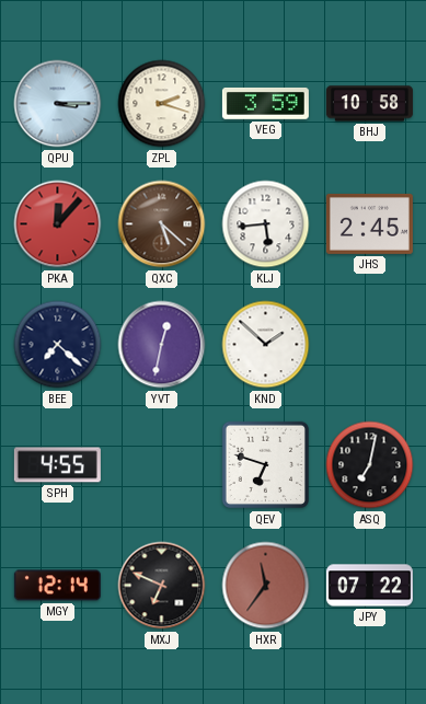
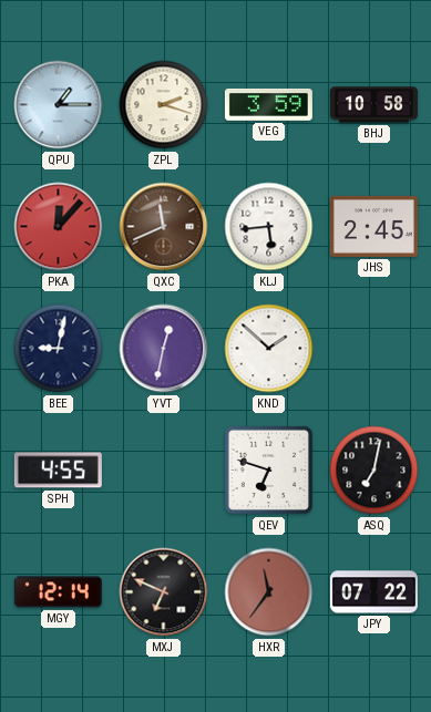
QPU: 3:15 -> 1:15 (59, 105)
QXC: 5:22 -> 11:41 (164, 227)
BEE: 7:22 -> 9:02 (59, 349)
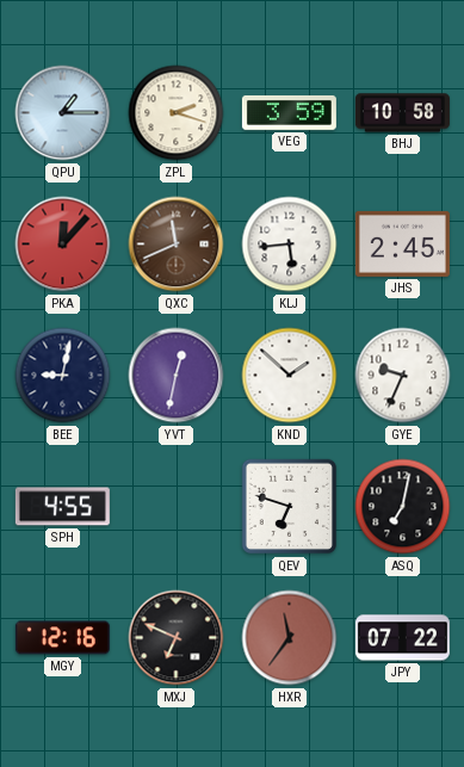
GYE: none -> 9:34 (403, 376)
MGY: 12:14 -> 12:16 (62, 638)
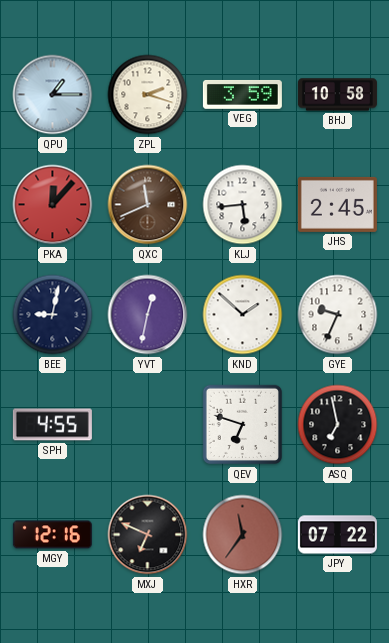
ASQ: 7:02 -> 6:58 (338, 425)
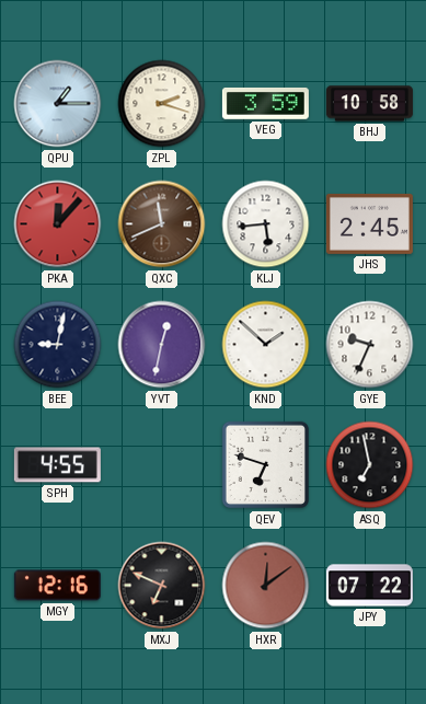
HXR: 11:36 -> 12:09 (266, 586)
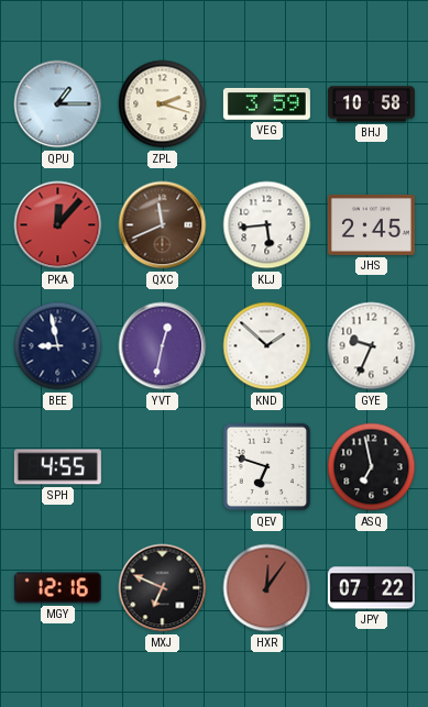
BEE: 9:02 -> 8:58 (58, 346)
HXR: 12:09 -> 12:06 (267, 588)
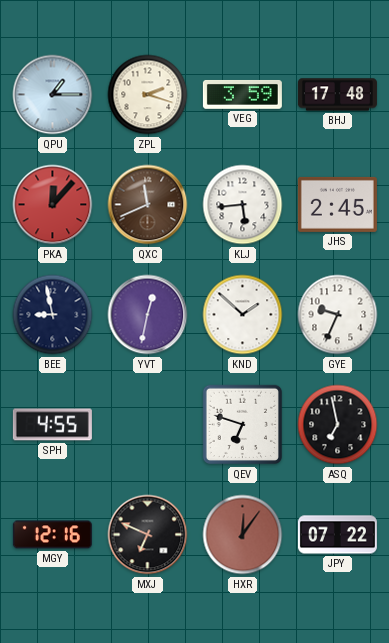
BHJ: 10:58 -> 17:48 (337, 95)
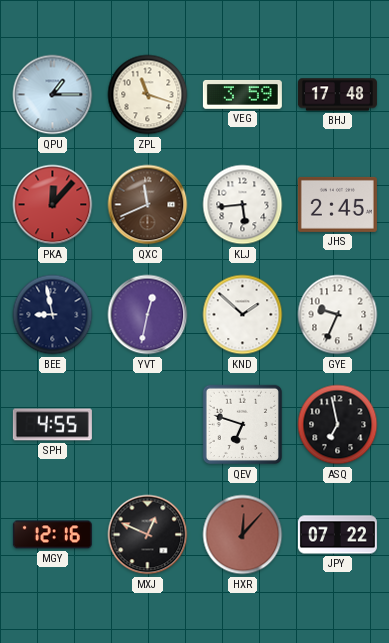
ZPL: 2:18 -> 11:18 (148, 95)
MXJ: 6:49 -> 12:49 (148, 535)
HXR: 12:06 -> 12:07 (243, 535)
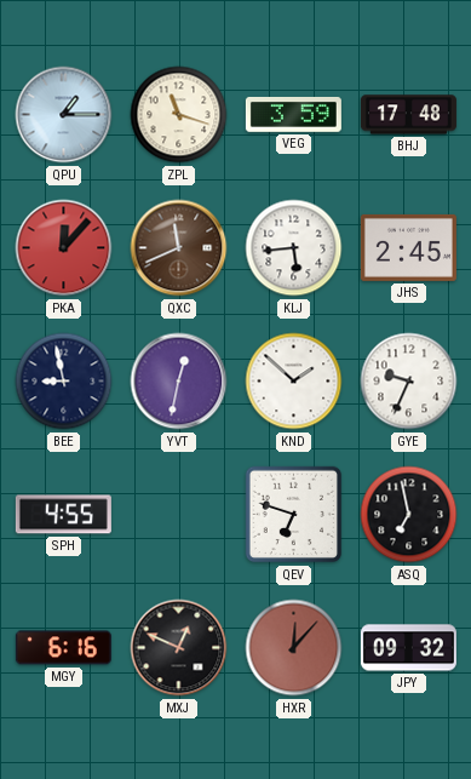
MGY: 12:16 -> 6:16 (63, 648)
JPY: 07:22 -> 09:32 (408, 648)
